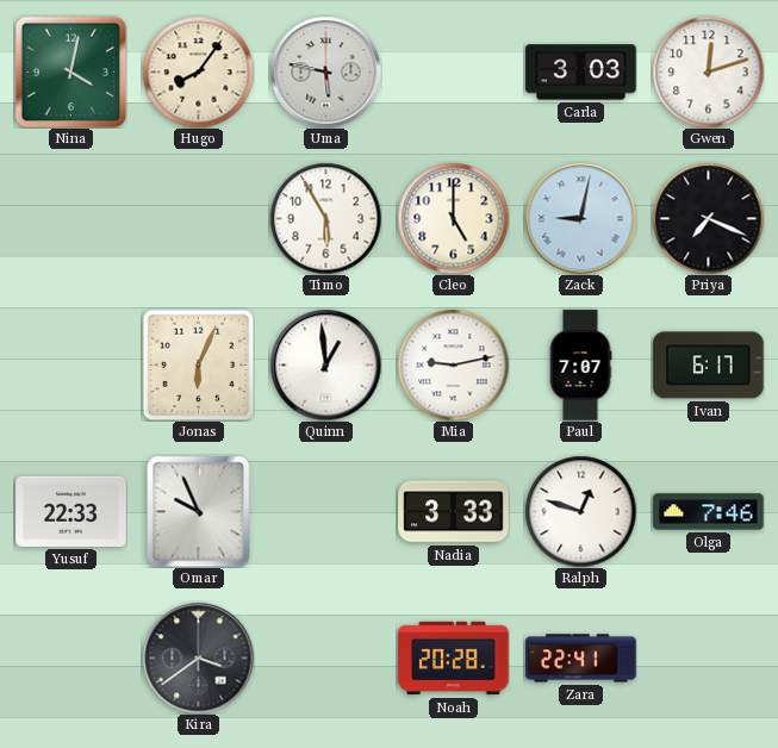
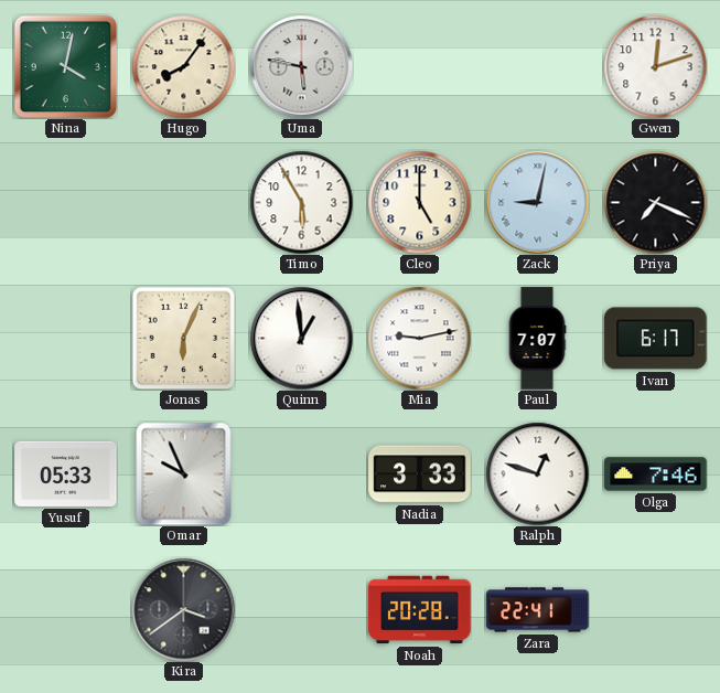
Carla: 3:03 -> none (581, 73)
Yusuf: 22:33 -> 05:33 (66, 473)
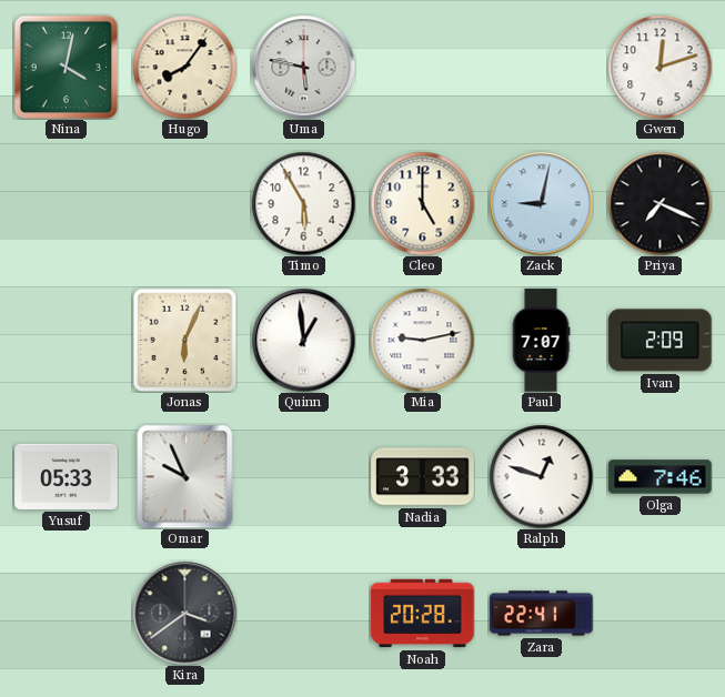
Ivan: 6:17 -> 2:09 (661, 341)
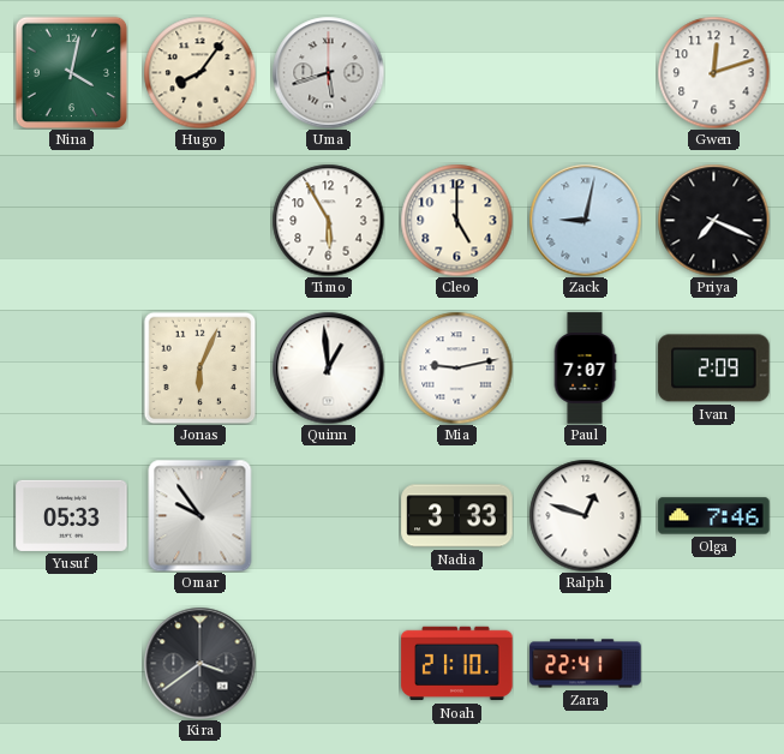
Uma: 5:47 -> 5:42 (328, 72)
Omar: 9:56 -> 9:54 (201, 515)
Noah: 20:28 -> 21:10 (457, 664)
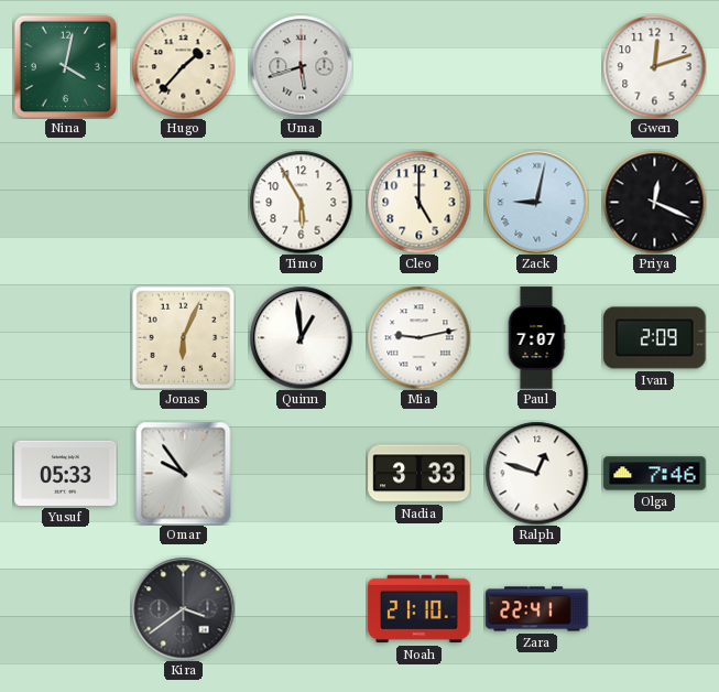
Hugo: 8:06 -> 1:37 (183, 66)
Priya: 7:19 -> 12:19 (654, 202)
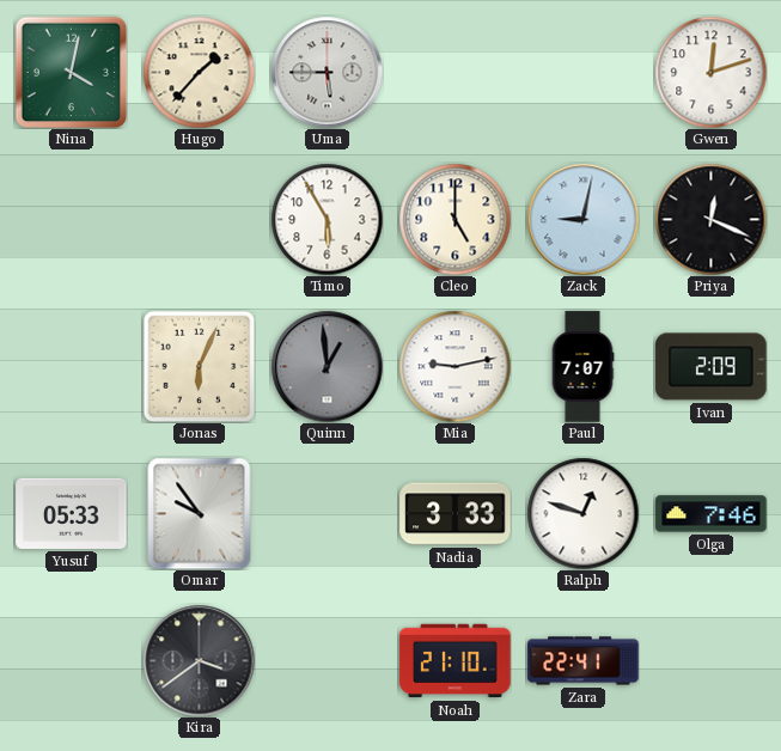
Uma: 5:42 -> 5:45 (327, 72)
Quinn dial: white -> grey (327, 366)
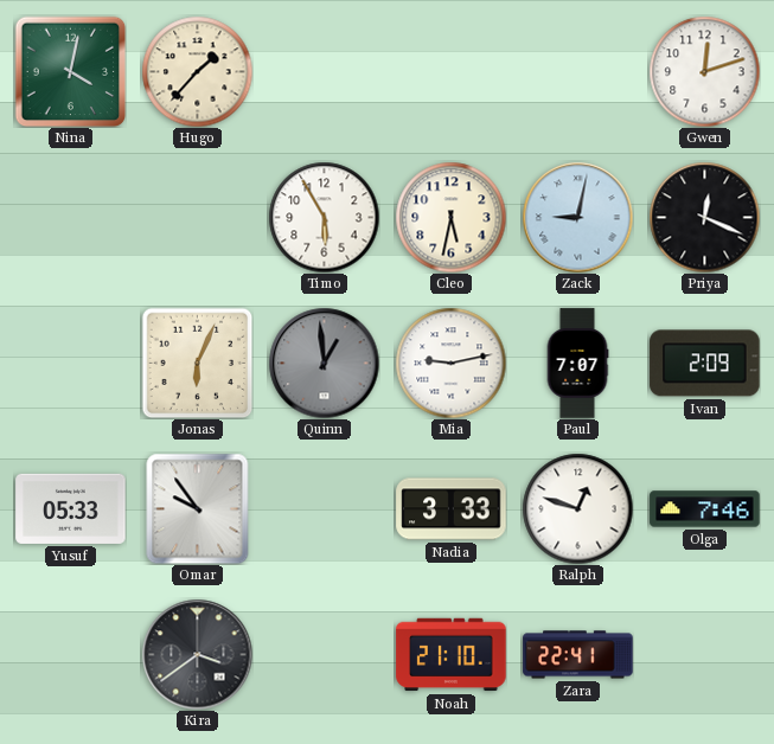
Uma: 5:45 -> none (327, 72)
Cleo: 5:00 -> 5:32 (450, 217)
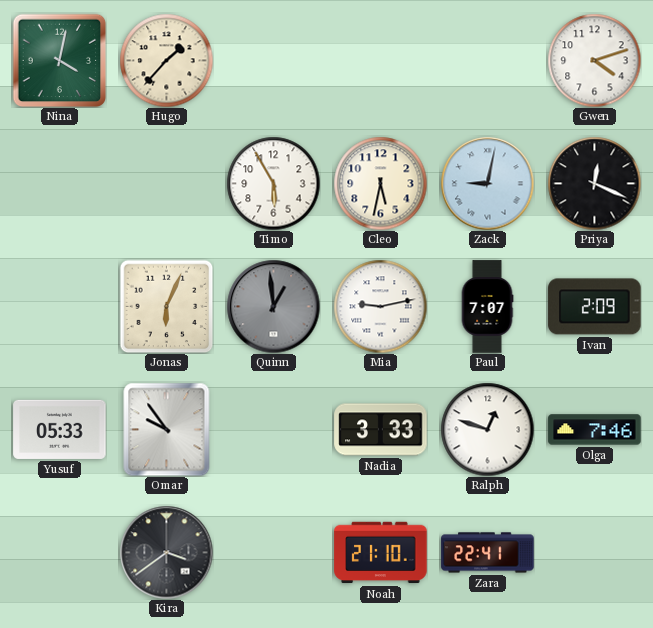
Gwen: 12:12 -> 4:12 (594, 60)
